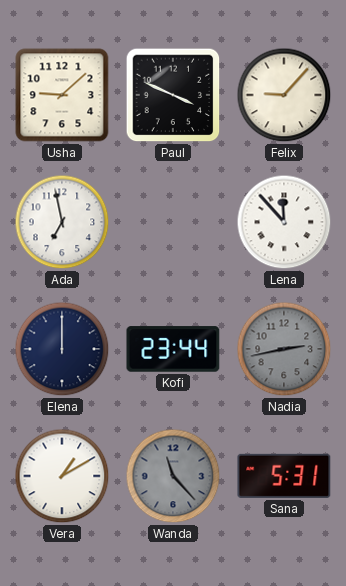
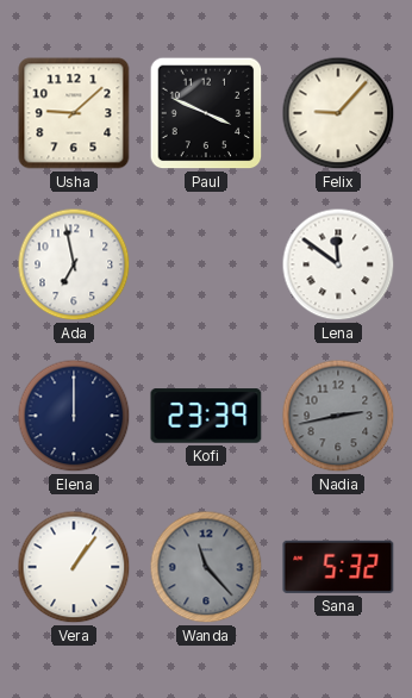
Lena: 11:53 -> 11:51 (338, 264)
Kofi: 23:44 -> 23:39 (206, 416)
Vera: 1:10 -> 1:06 (74, 567)
Sana: 5:31 -> 5:32 (338, 567)
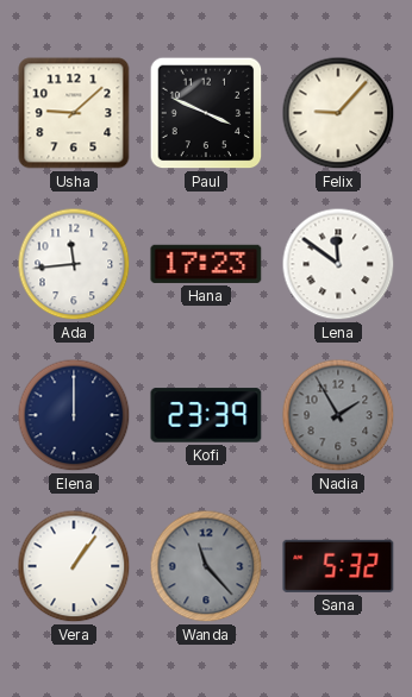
Ada: 6:58 -> 11:44 (74, 264)
Hana: none -> 17:23 (206, 264)
Nadia: 2:43 -> 1:55 (338, 415)
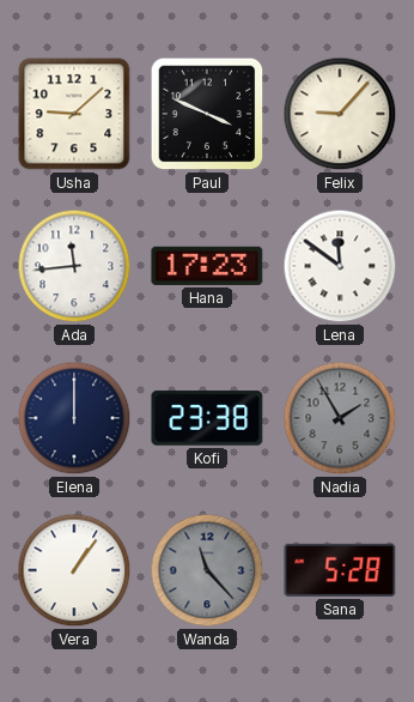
Kofi: 23:39 -> 23:38 (207, 418)
Sana: 5:32 -> 5:28 (340, 570)
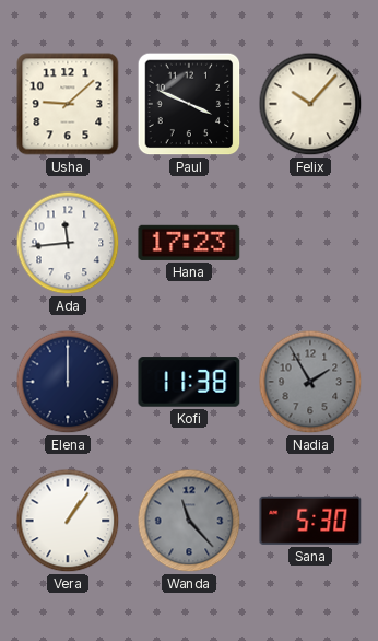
Felix: 9:07 -> 10:07 (310, 104)
Lena: 11:51 -> none (340, 266)
Kofi: 23:38 -> 11:38 (189, 382)
Sana: 5:28 -> 5:30 (310, 521)
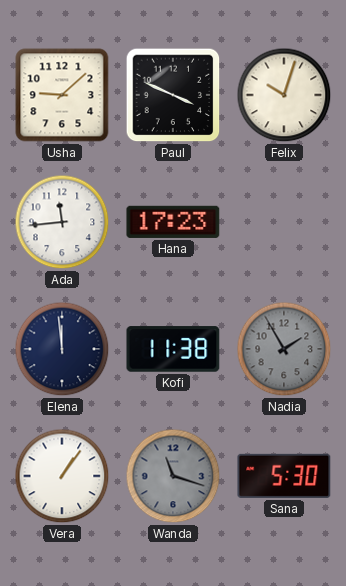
Felix: 10:07 -> 10:03 (284, 95)
Elena: 12:00 -> 11:59 (62, 349)
Wanda: 11:23 -> 11:18 (173, 476)
